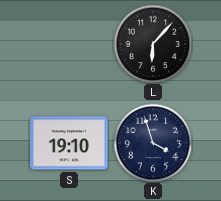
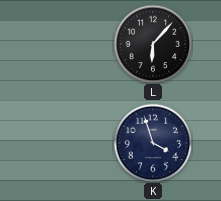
S: 19:10 -> none (69, 143)
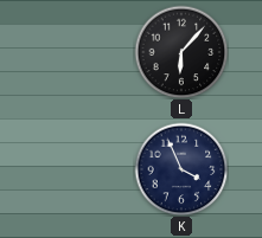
K: 3:57 -> 3:56 (181, 169)
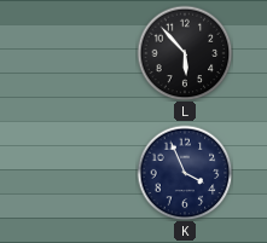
L: 6:07 -> 5:53 (185, 53)
